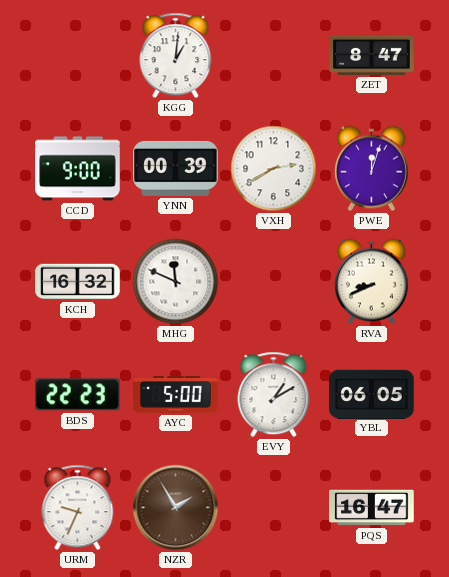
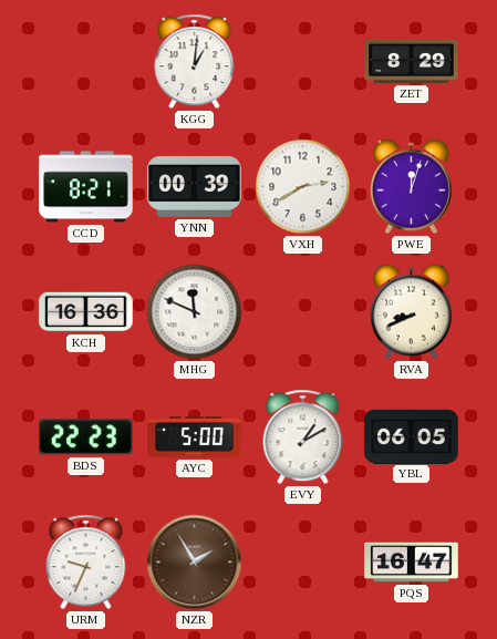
ZET: 8:47 -> 8:29 (412, 61)
CCD: 9:00 -> 8:21 (86, 187)
KCH: 16:32 -> 16:36 (86, 312)
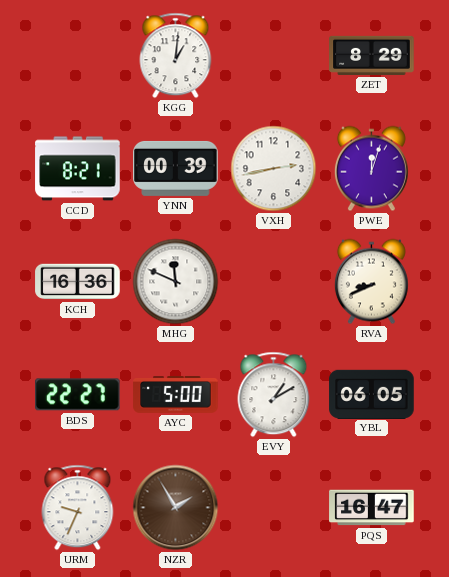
VXH: 2:40 -> 2:43 (274, 169)
BDS: 22:23 -> 22:27 (78, 395)
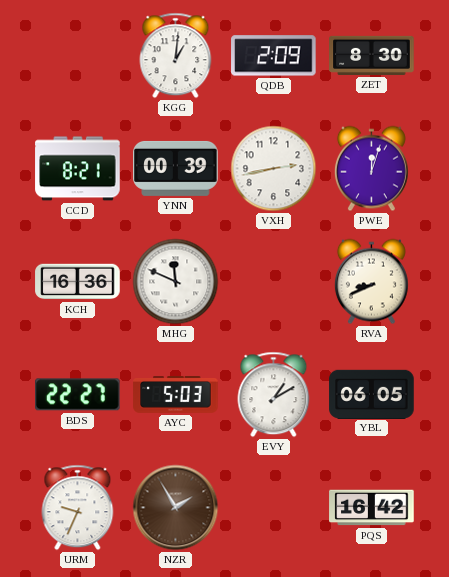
QDB: none -> 2:09 (274, 56)
ZET: 8:29 -> 8:30 (372, 55)
AYC: 5:00 -> 5:03 (176, 395)
PQS: 16:47 -> 16:42 (372, 508)
